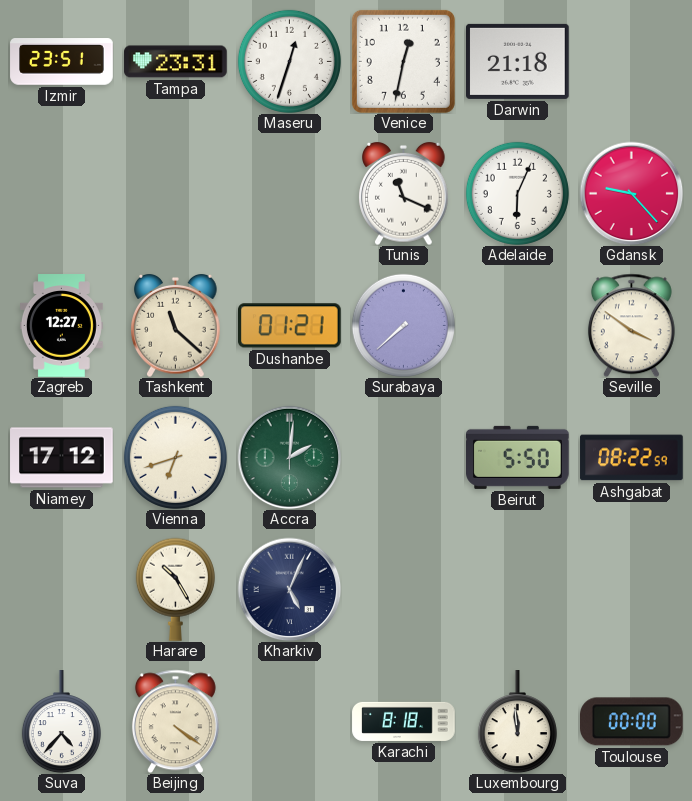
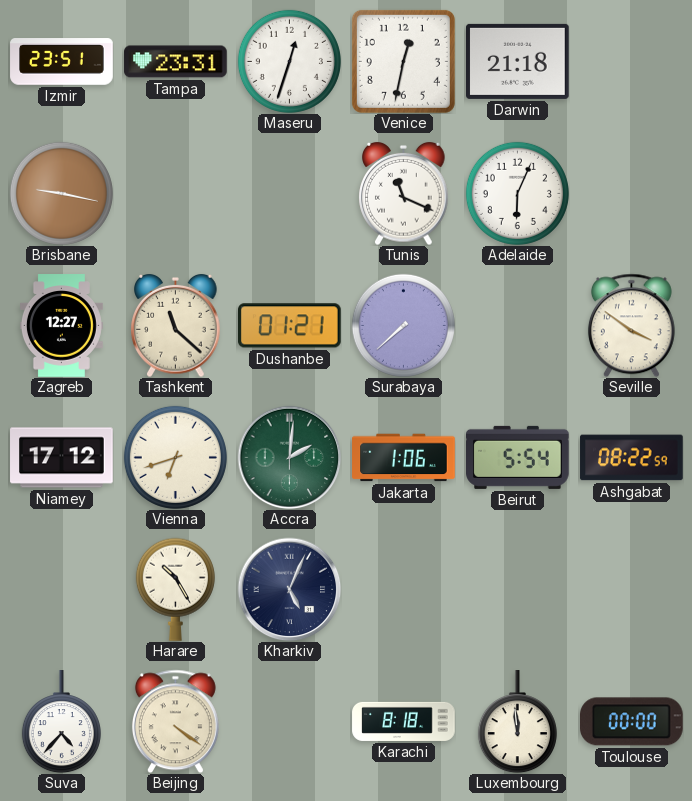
Brisbane: none -> 9:17 (61, 193)
Gdansk: 9:23 -> none (631, 193)
Jakarta: none -> 1:06 (404, 458)
Beirut: 5:50 -> 5:54 (518, 457)
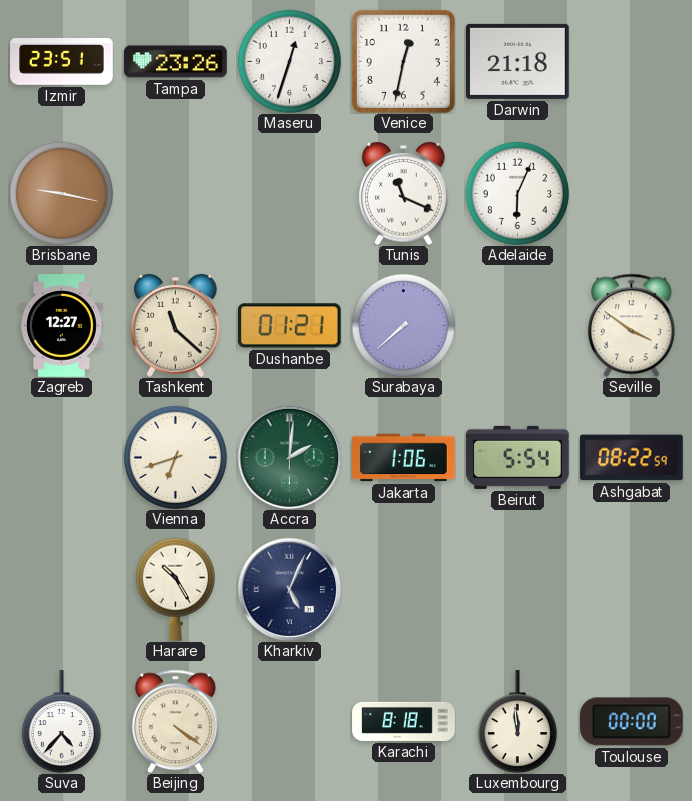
Tampa: 23:31 -> 23:26 (176, 62)
Niamey: 17:12 -> none (62, 458)
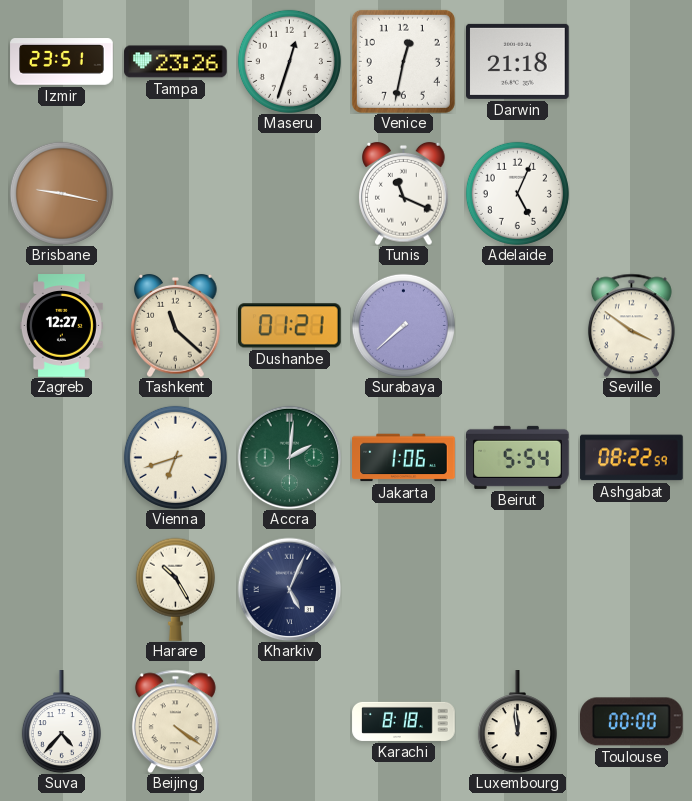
Adelaide: 6:04 -> 5:04 (517, 193)
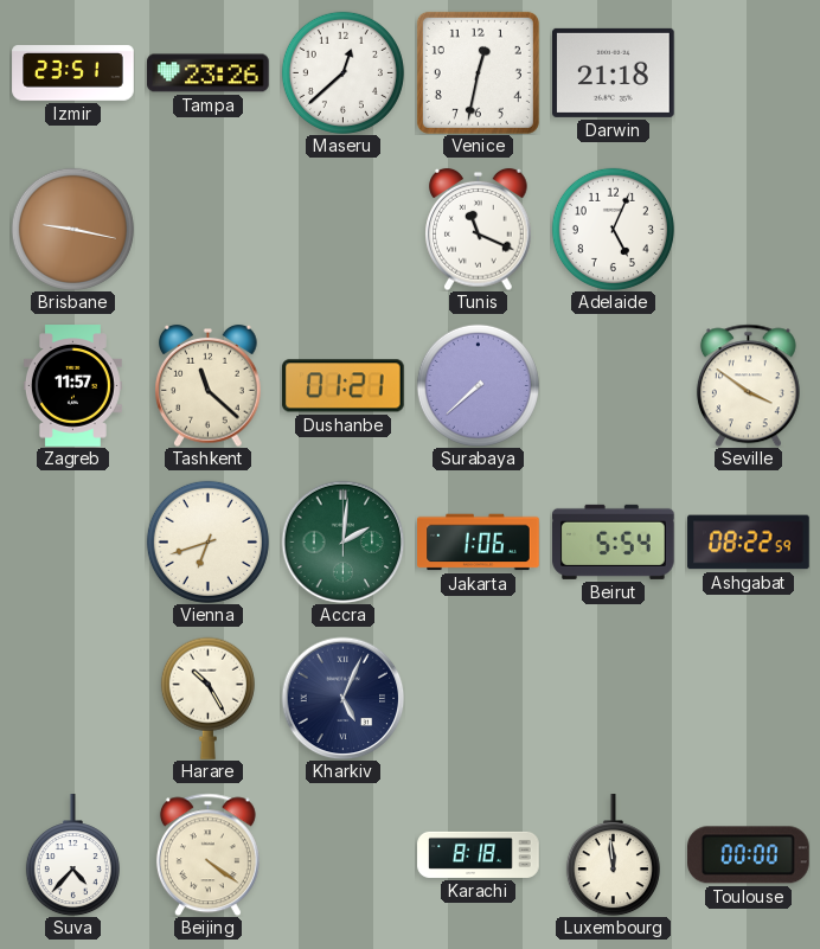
Maseru: 12:33 -> 12:38 (342, 72)
Zagreb: 12:27 -> 11:57 (72, 386)
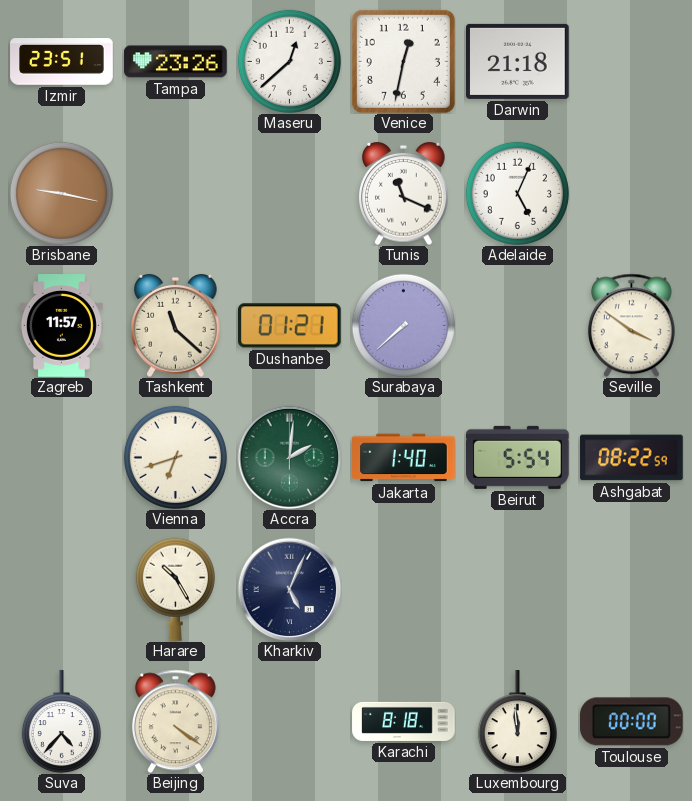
Jakarta: 1:06 -> 1:40 (404, 458)
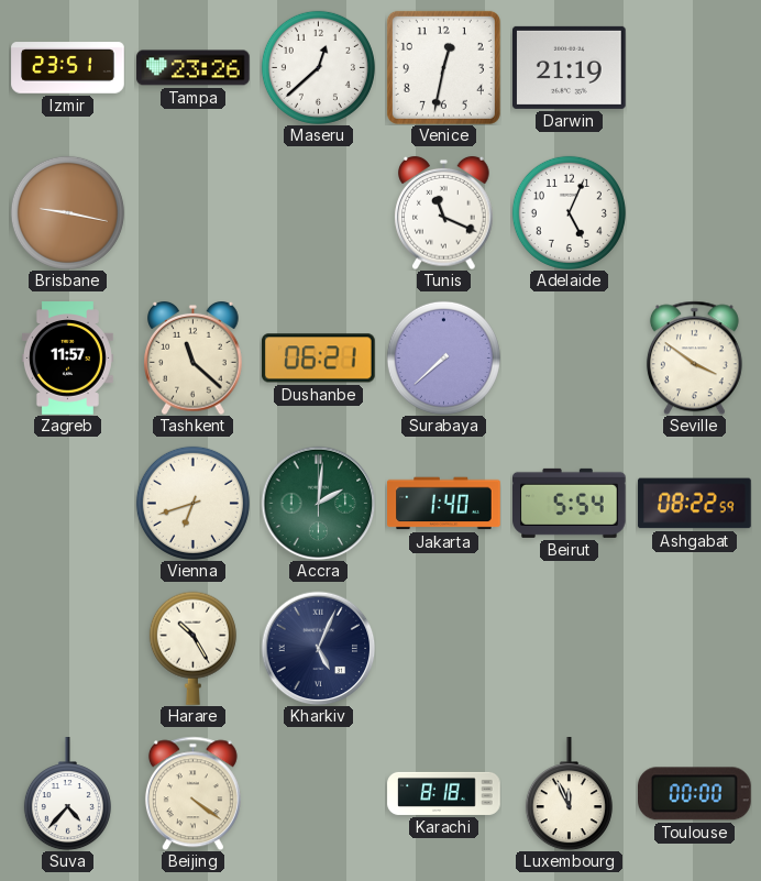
Darwin: 21:18 -> 21:19 (570, 67)
Dushanbe: 01:21 -> 06:21 (319, 359)
Luxembourg: 11:59 -> 11:56 (569, 794)
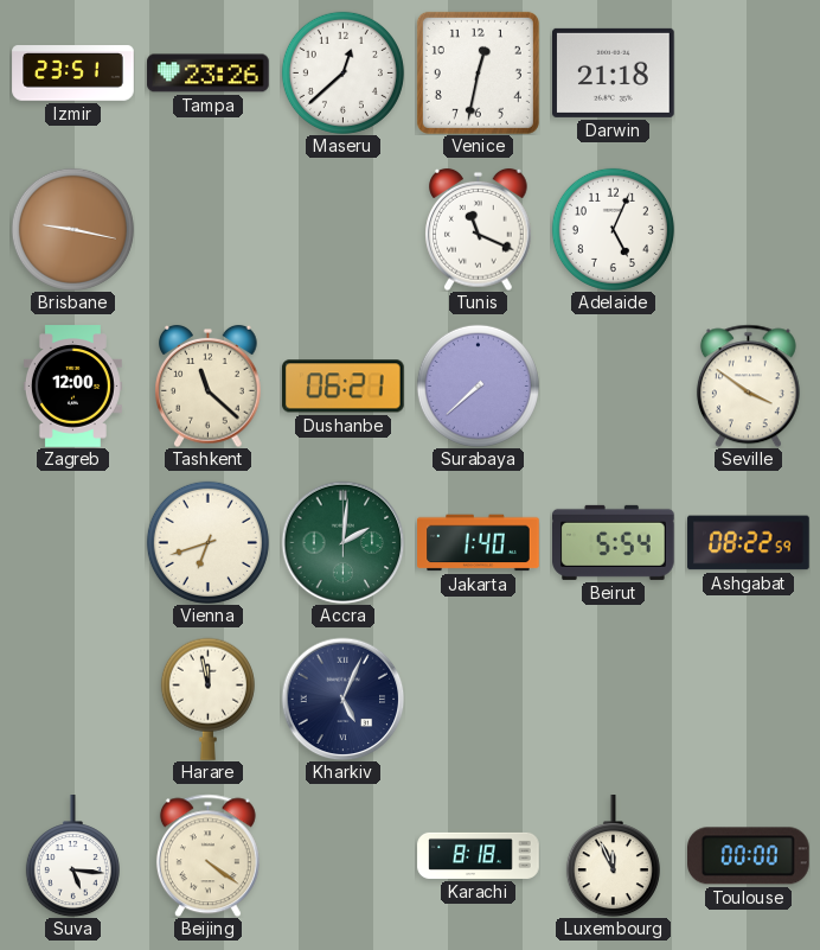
Darwin: 21:19 -> 21:18 (614, 72)
Zagreb: 11:57 -> 12:00 (72, 387)
Harare: 10:25 -> 11:58 (207, 699)
Suva: 4:37 -> 5:16 (72, 856)
